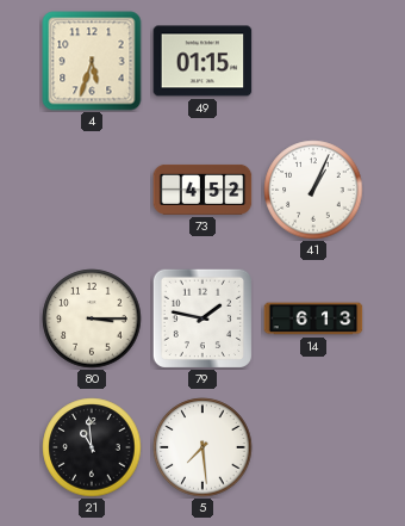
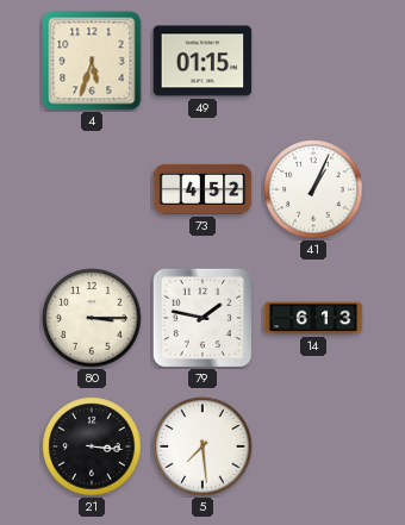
21: 10:59 -> 3:16 (92, 446)
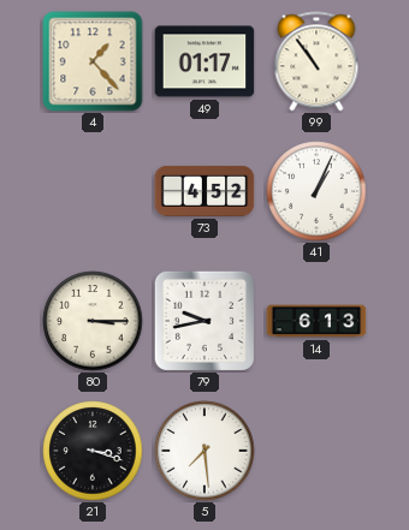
4: 5:33 -> 1:23 (93, 61)
49: 01:15 -> 01:17 (204, 61)
99: none -> 10:54 (316, 61)
79: 1:47 -> 9:43 (203, 320)
21: 3:16 -> 3:18 (93, 451)
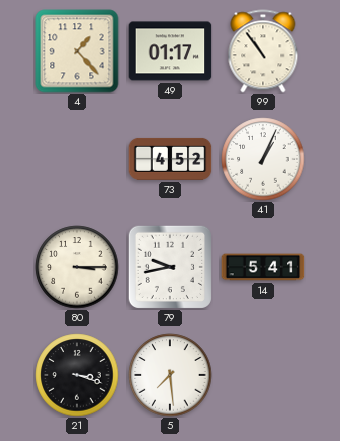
14: 6:13 -> 5:41 (263, 267)
